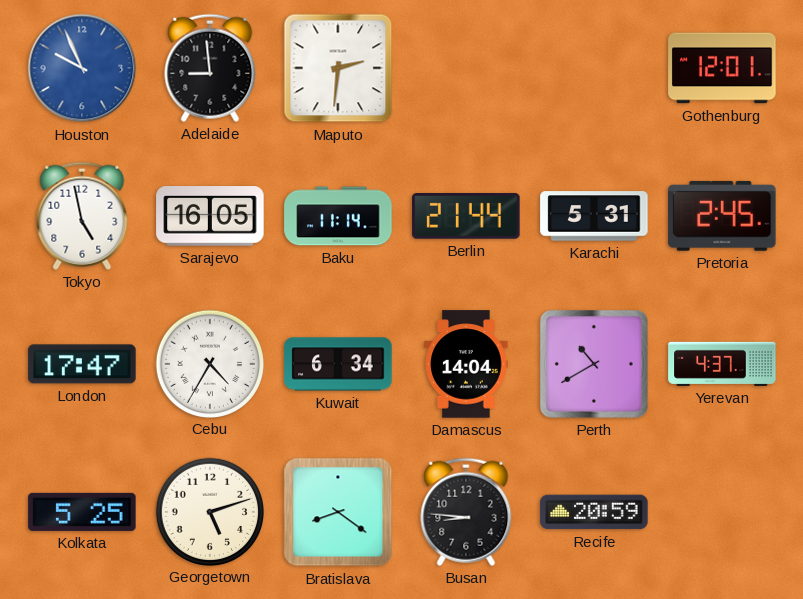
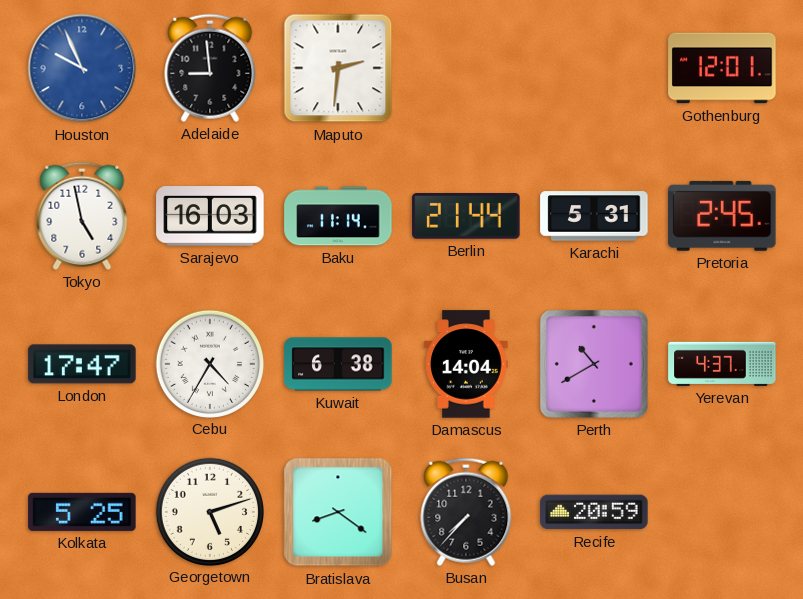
Sarajevo: 16:05 -> 16:03 (210, 216)
Kuwait: 6:34 -> 6:38 (338, 364)
Busan: 8:46 -> 7:37 (466, 512)
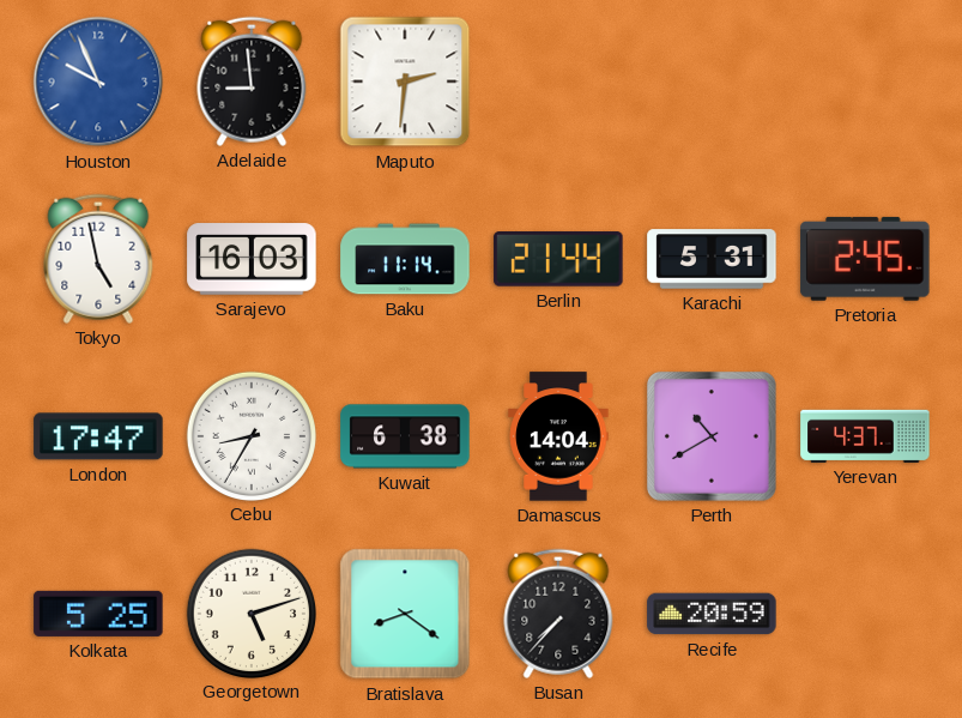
Gothenburg: 12:01 -> none (722, 68)
Cebu: 4:35 -> 8:35 (250, 435)
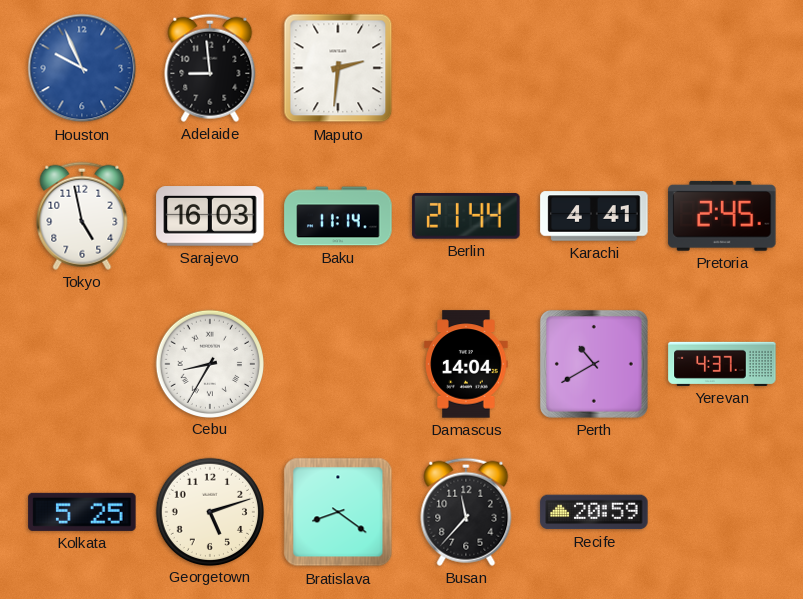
Karachi: 5:31 -> 4:41 (594, 216)
London: 17:47 -> none (98, 436)
Kuwait: 6:38 -> none (405, 436)
Busan: 7:37 -> 11:37 (466, 512)
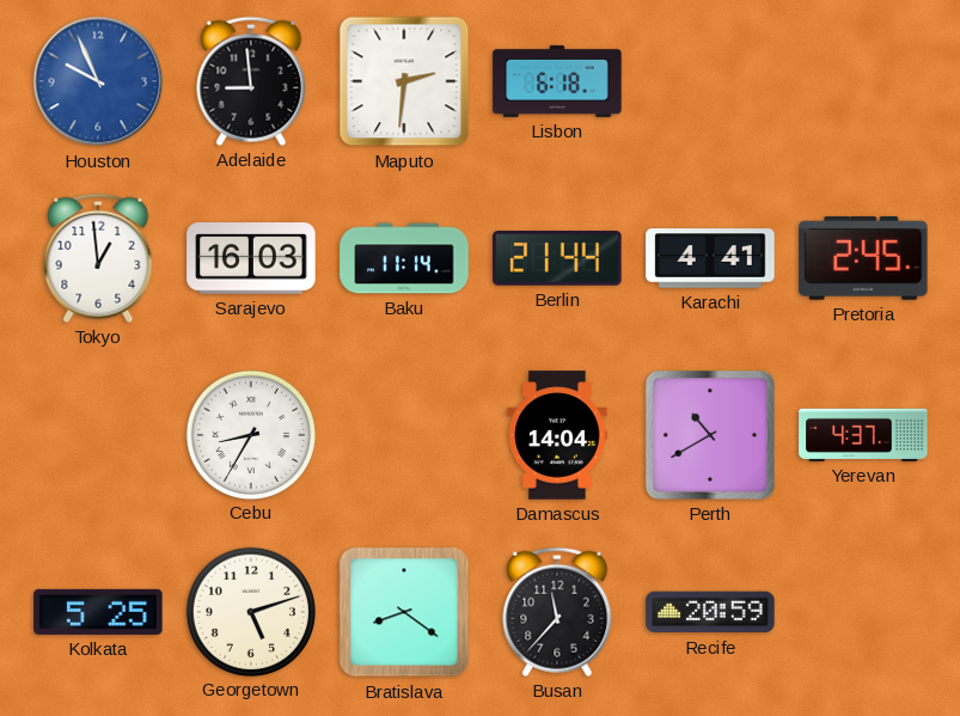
Lisbon: none -> 6:18 (557, 81)
Tokyo: 4:58 -> 12:59 (98, 258)
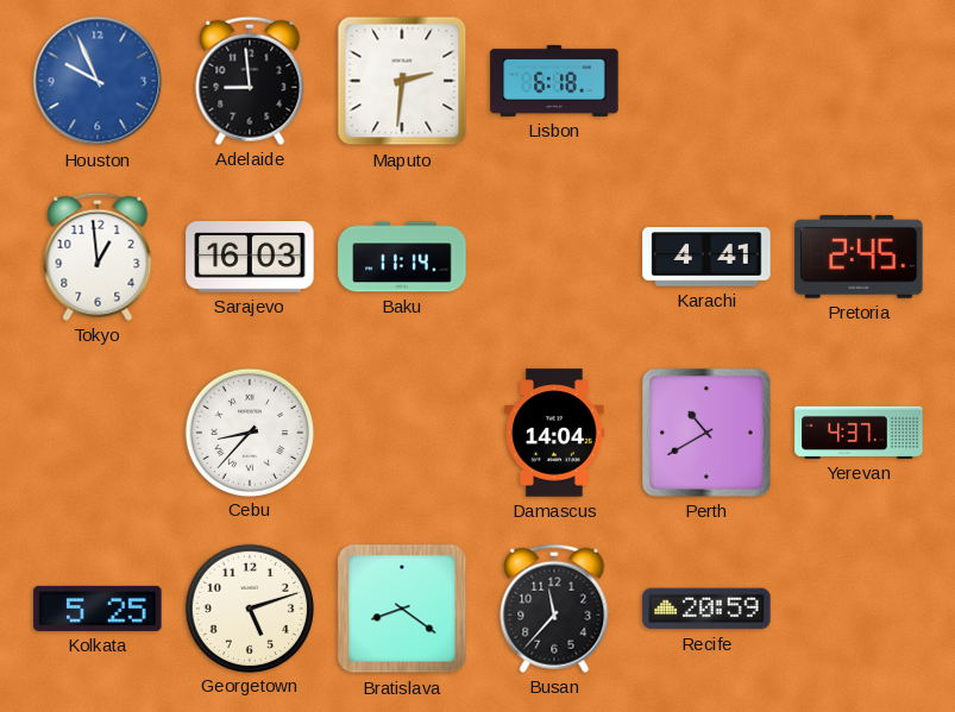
Berlin: 21:44 -> none (557, 258)
Cebu: 8:35 -> 8:37 (249, 431)
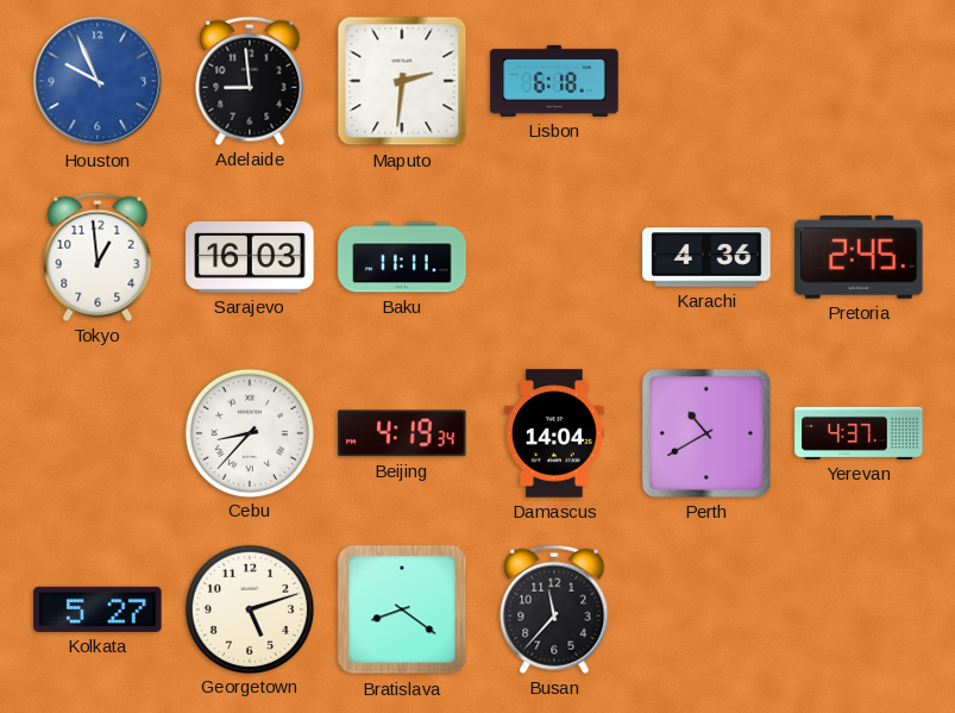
Baku: 11:14 -> 11:11 (402, 257)
Karachi: 4:41 -> 4:36 (706, 257)
Beijing: none -> 4:19 (402, 433)
Kolkata: 5:25 -> 5:27 (98, 609)
Recife: 20:59 -> none (706, 609)
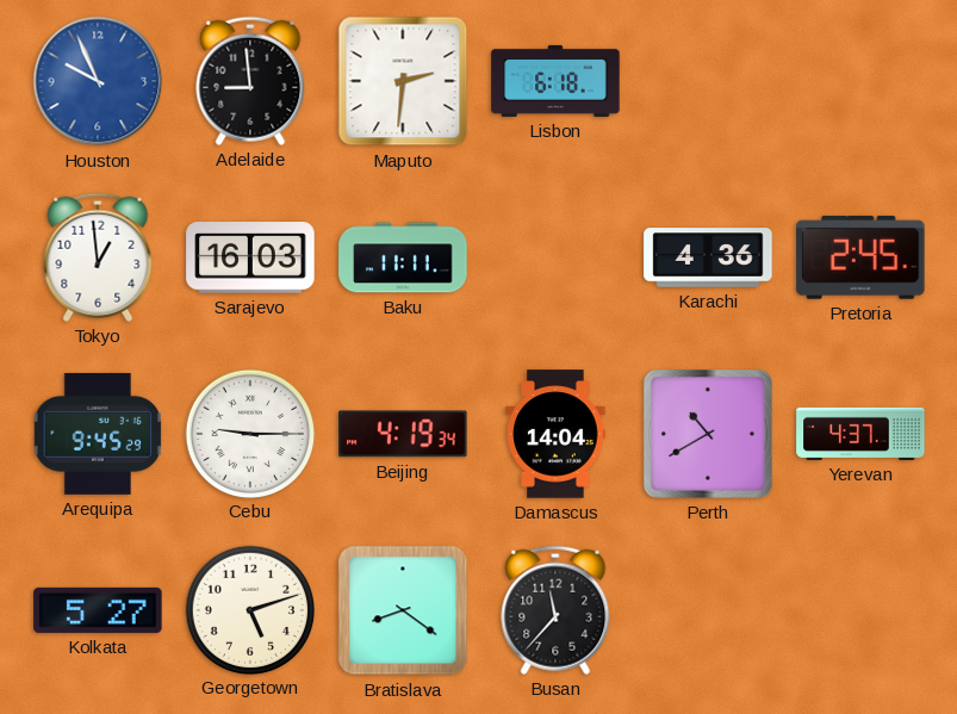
Arequipa: none -> 9:45 (97, 434)
Cebu: 8:37 -> 9:15 (249, 433)
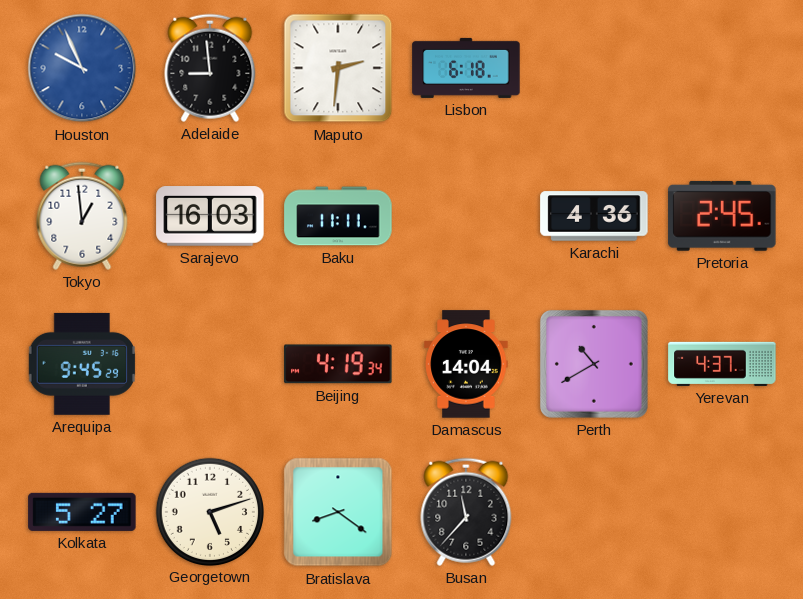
Cebu: 9:15 -> none (249, 433)
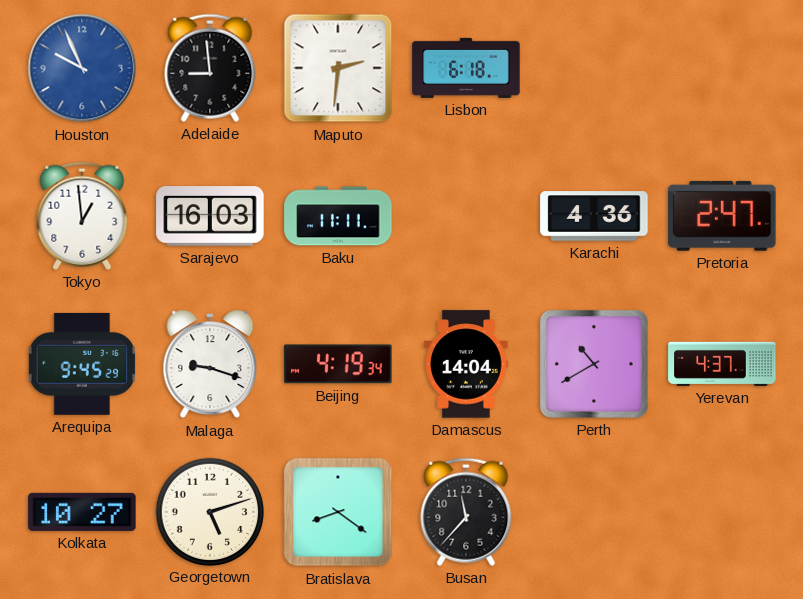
Pretoria: 2:45 -> 2:47 (722, 216)
Malaga: none -> 9:18 (210, 364)
Kolkata: 5:27 -> 10:27 (82, 512)
